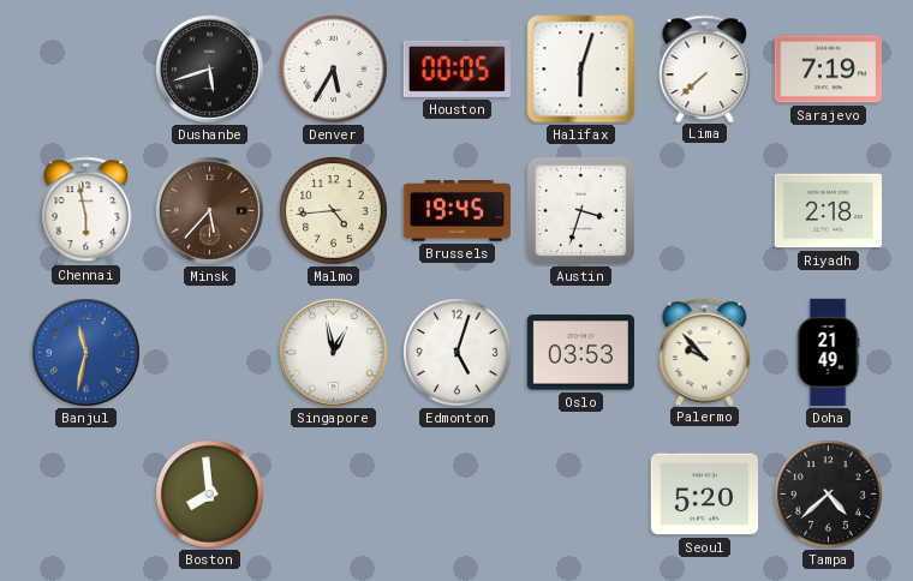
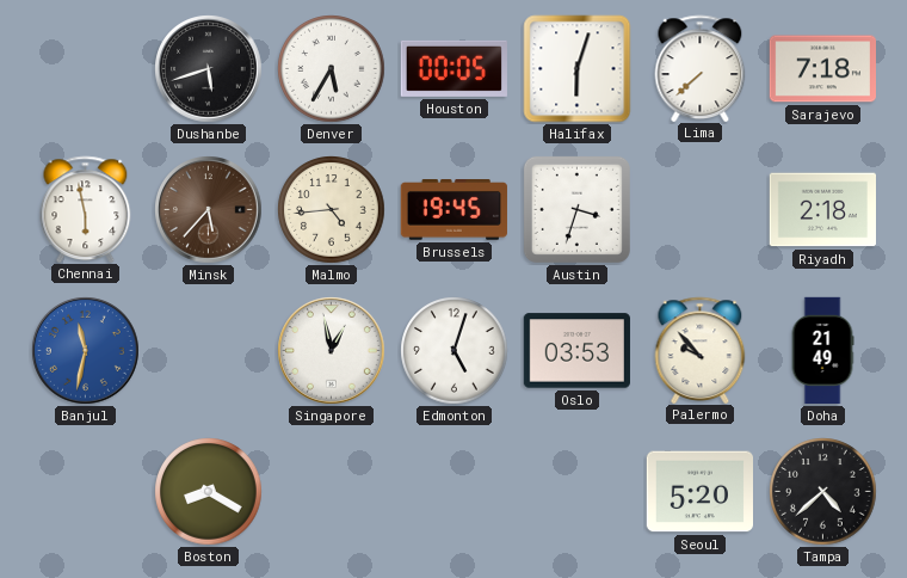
Sarajevo: 7:19 -> 7:18 (822, 69)
Boston: 7:59 -> 8:20 (209, 492)
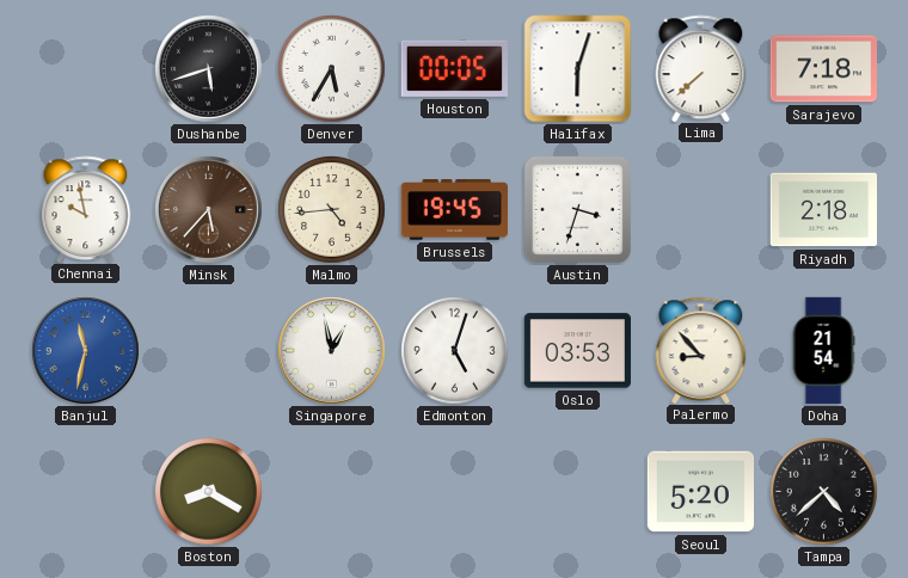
Chennai: 5:58 -> 9:58 (86, 209)
Palermo: 9:53 -> 8:53 (701, 350)
Doha: 21:49 -> 21:54 (823, 351)
